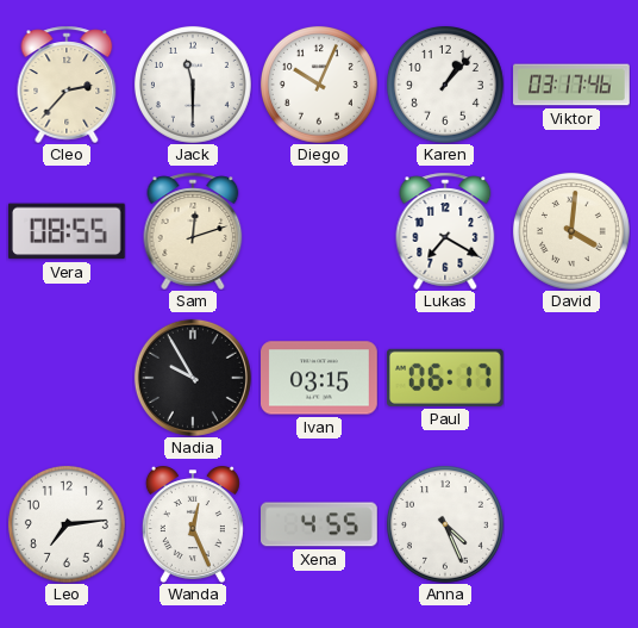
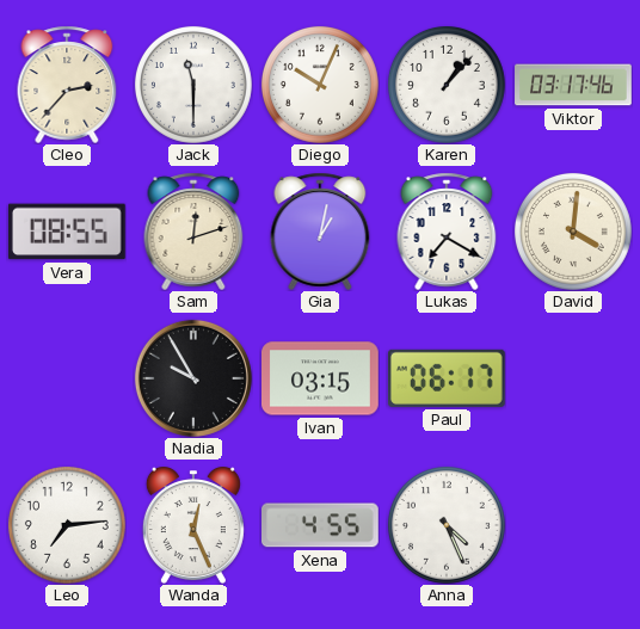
Gia: none -> 1:02 (320, 232)
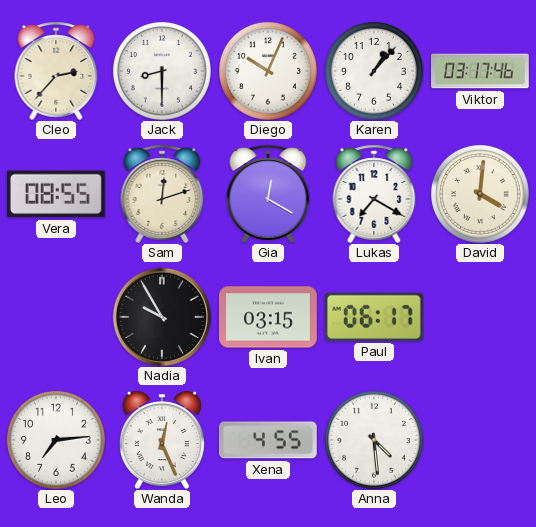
Jack: 11:30 -> 8:30 (162, 71)
Gia: 1:02 -> 12:20 (268, 194)
Anna: 4:26 -> 4:29 (374, 440)
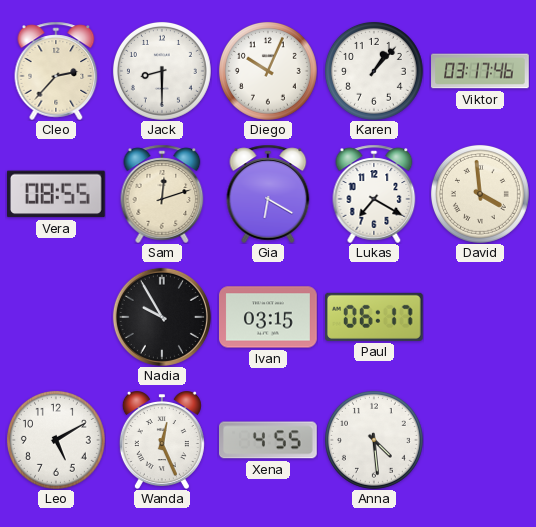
Gia: 12:20 -> 6:20 (268, 194)
David: 4:01 -> 3:59 (480, 194)
Leo: 7:14 -> 5:10 (56, 440)
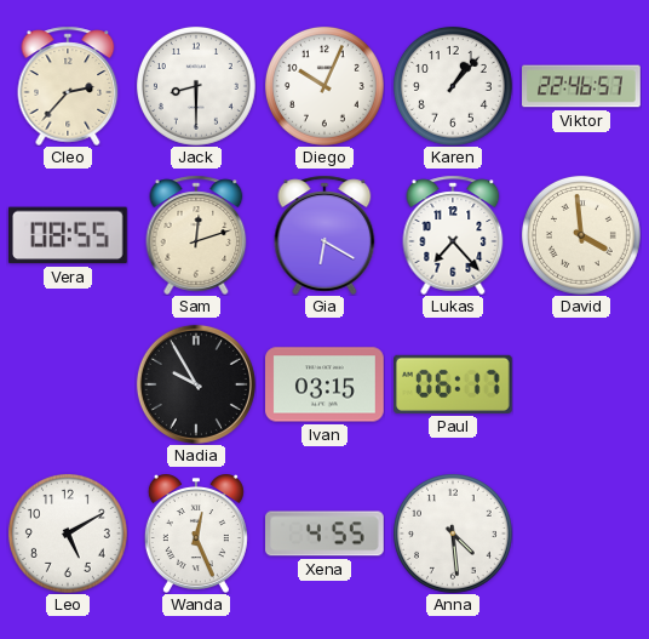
Viktor: 03:17 -> 22:46 (581, 86)
Lukas: 7:20 -> 7:23 (453, 235)
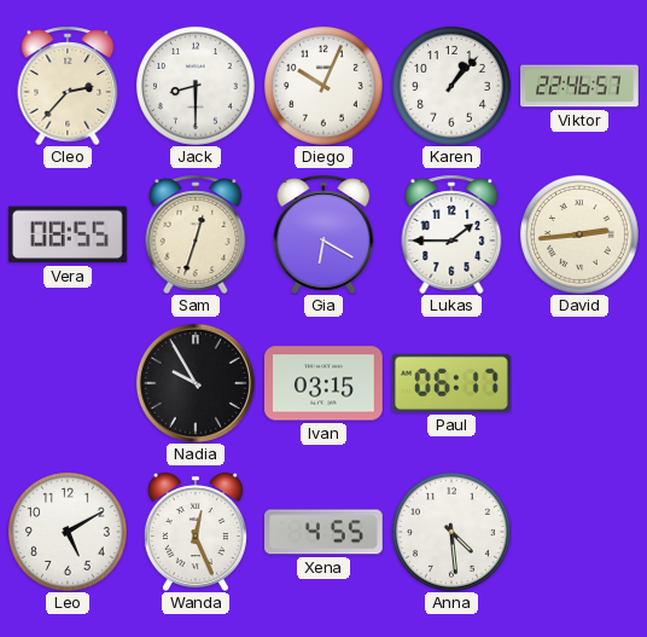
Sam: 12:12 -> 12:33 (196, 234)
Lukas: 7:23 -> 1:45 (451, 234)
David: 3:59 -> 2:44 (579, 234)
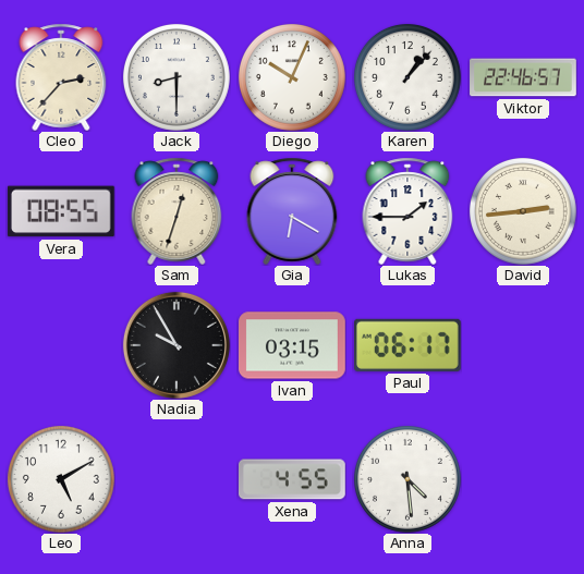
Wanda: 12:26 -> none (196, 532)
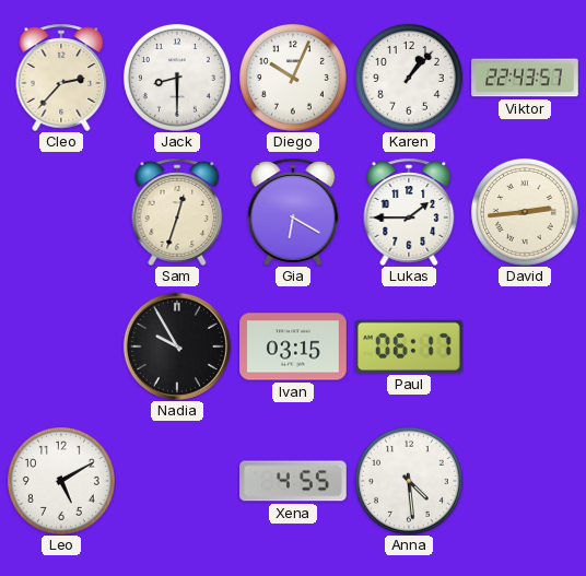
Viktor: 22:46 -> 22:43 (525, 78)
Vera: 08:55 -> none (61, 211)
